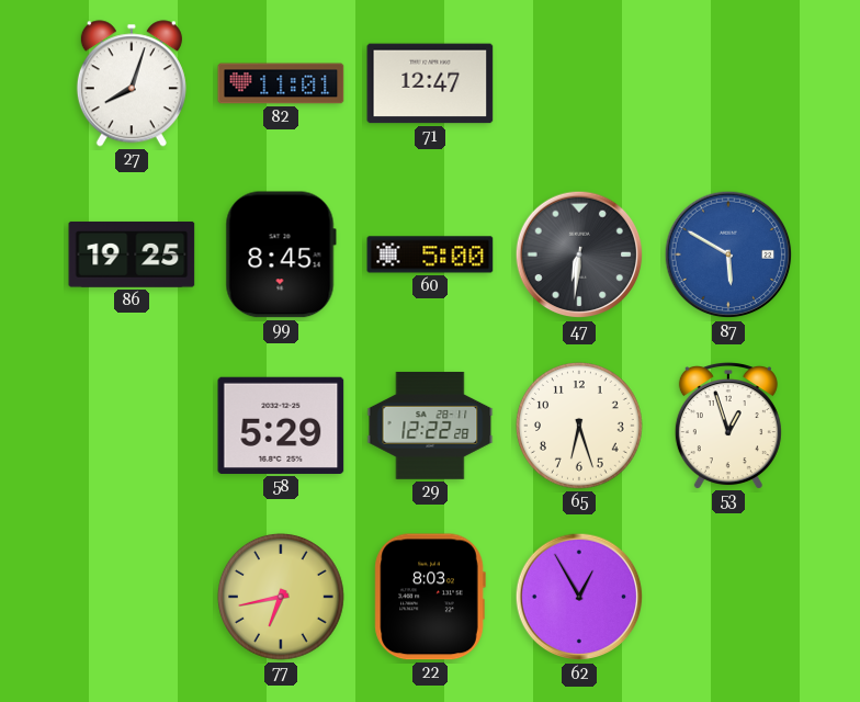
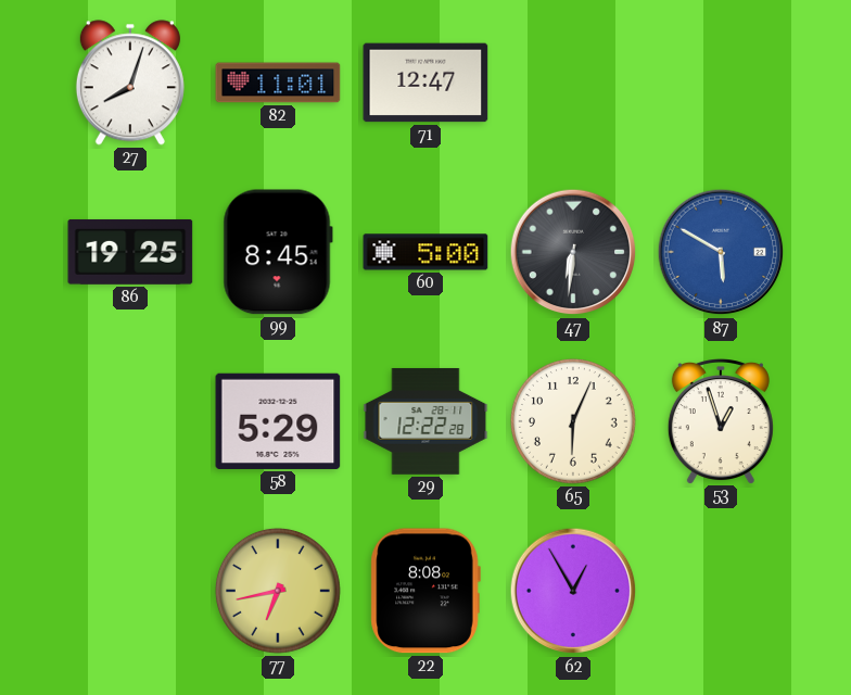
65: 6:27 -> 6:04 (573, 421)
22: 8:03 -> 8:08 (426, 591)
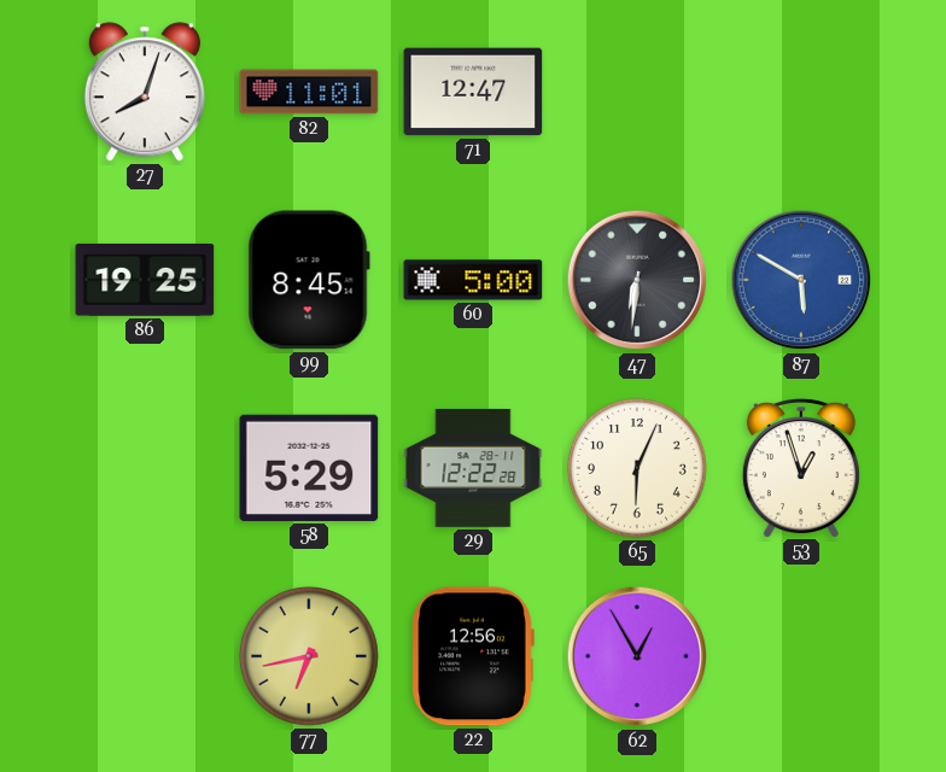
22: 8:08 -> 12:56 (473, 656)
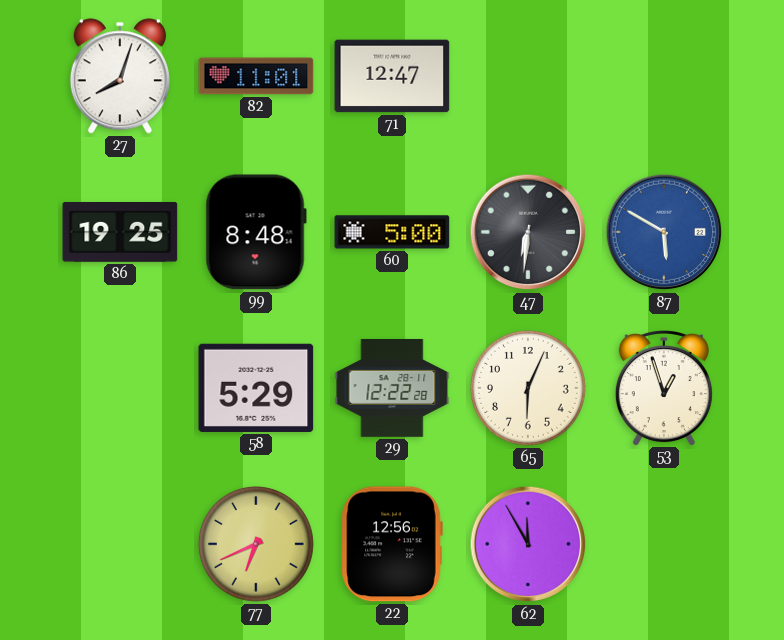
99: 8:45 -> 8:48 (256, 232)
77: 6:43 -> 6:41 (256, 544)
62: 12:55 -> 11:55 (528, 544)
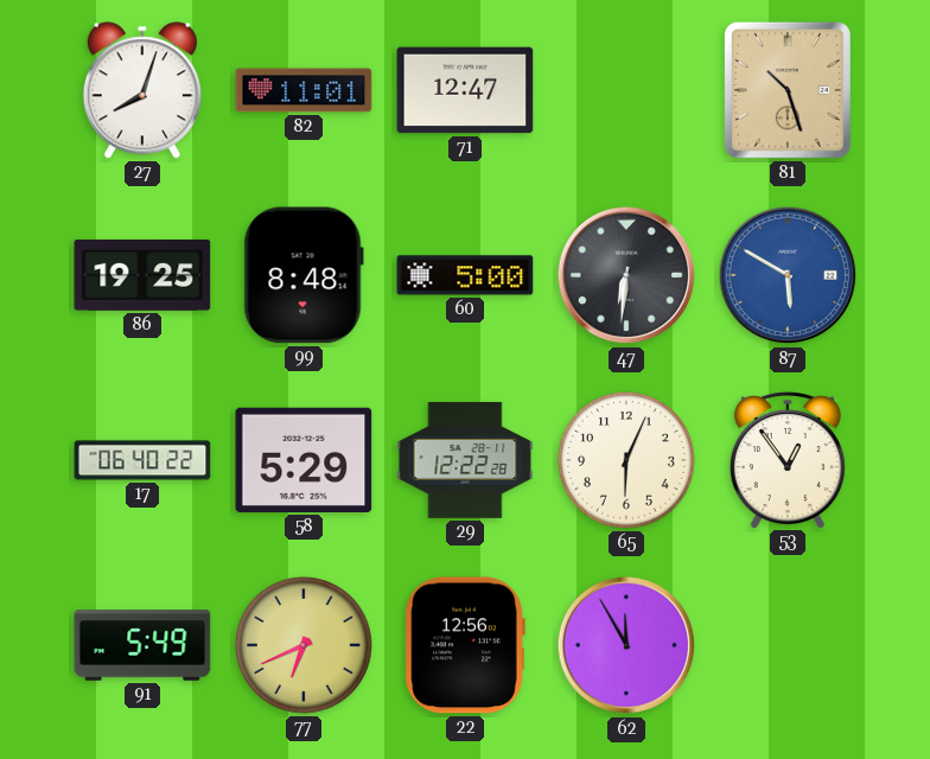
81: none -> 10:27 (788, 90)
17: none -> 06:40 (142, 460)
53: 12:57 -> 12:54 (788, 460)
91: none -> 5:49 (142, 645)
